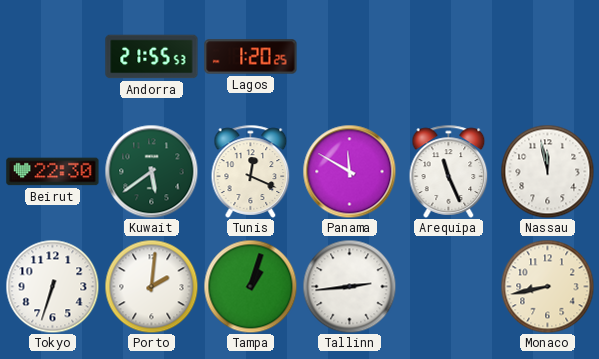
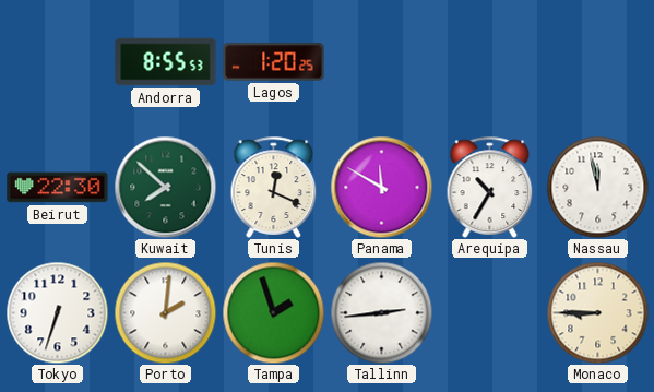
Andorra: 21:55 -> 8:55 (166, 62)
Kuwait: 5:39 -> 7:52 (165, 187)
Arequipa: 11:26 -> 10:35 (490, 187)
Tampa: 1:03 -> 1:57 (273, 312)
Monaco: 8:43 -> 8:45 (597, 312)
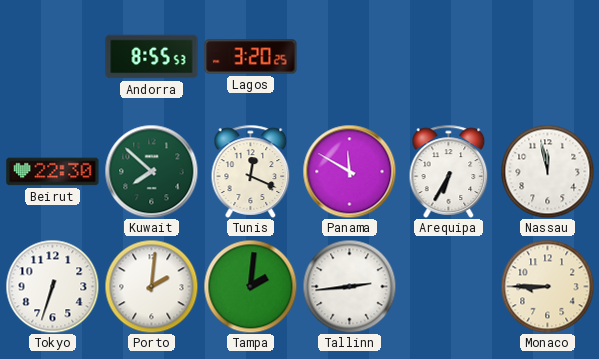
Lagos: 1:20 -> 3:20 (251, 57)
Arequipa: 10:35 -> 6:35 (449, 171)
Tampa: 1:57 -> 2:01 (250, 286)
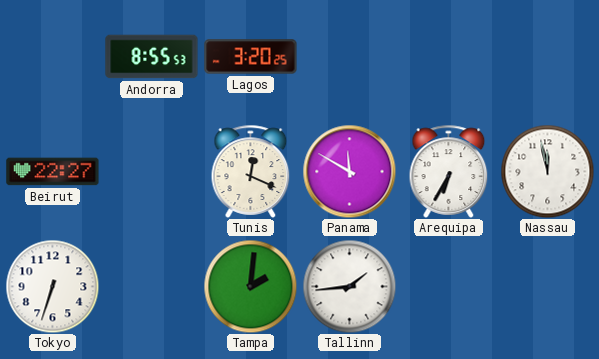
Beirut: 22:30 -> 22:27 (53, 172)
Kuwait: 7:52 -> none (151, 171)
Porto: 2:01 -> none (151, 286)
Tallinn: 2:44 -> 1:44 (349, 286)
Monaco: 8:45 -> none (547, 286)
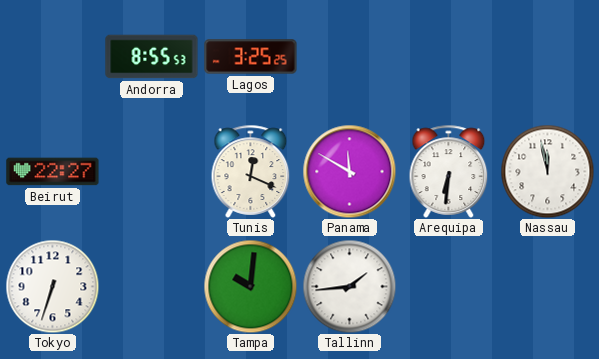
Lagos: 3:20 -> 3:25 (251, 57)
Arequipa: 6:35 -> 6:31 (449, 171)
Tampa: 2:01 -> 10:01 (250, 286)
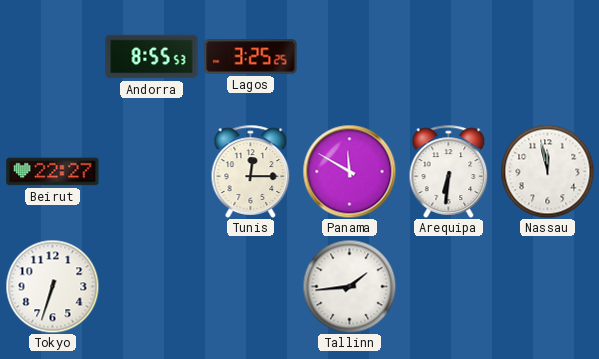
Tunis: 12:19 -> 12:15 (251, 171)
Tampa: 10:01 -> none (250, 286)
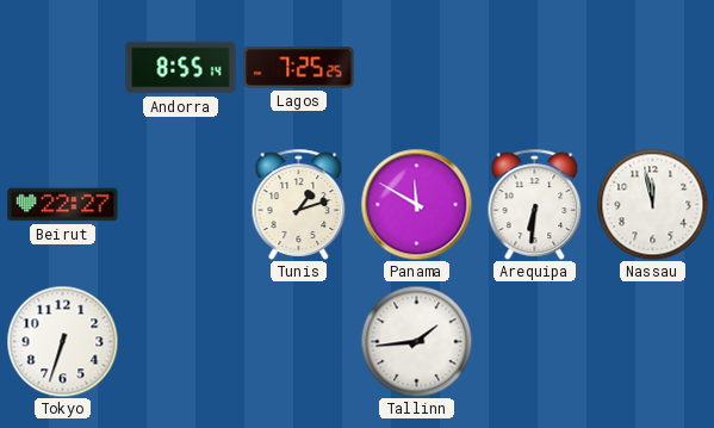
Andorra: 8:55:53 -> 8:55:14 (181, 68)
Lagos: 3:25 -> 7:25 (299, 68)
Tunis: 12:15 -> 1:12 (299, 204)
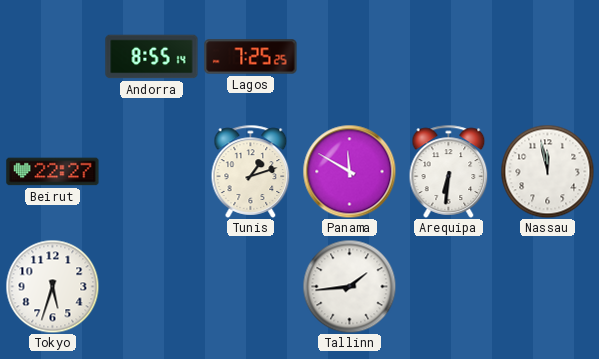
Tokyo: 6:33 -> 5:33 (52, 286)
